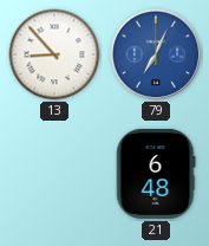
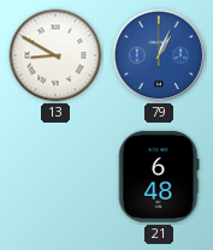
13: 8:53 -> 8:50 (55, 55)
79: 7:04 -> 1:04 (159, 55)
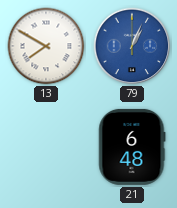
13: 8:50 -> 7:50 (46, 46)
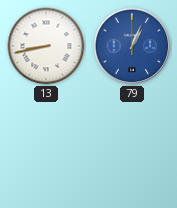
13: 7:50 -> 8:43 (46, 46)
21: 6:48 -> none (132, 147)
